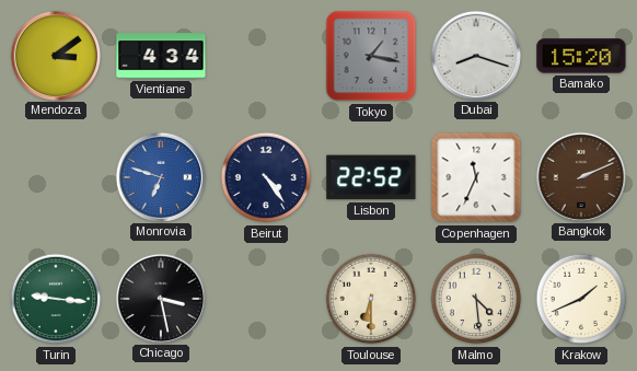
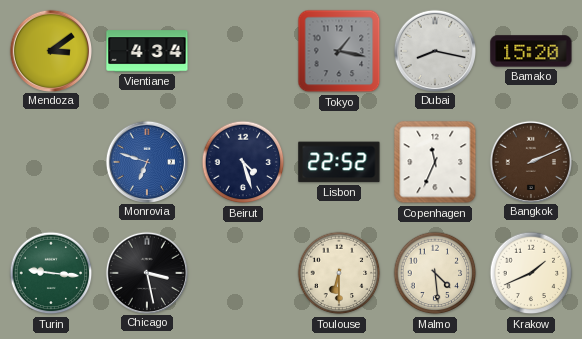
Dubai: 8:18 -> 8:17 (434, 50)
Beirut: 4:24 -> 4:27 (243, 162)
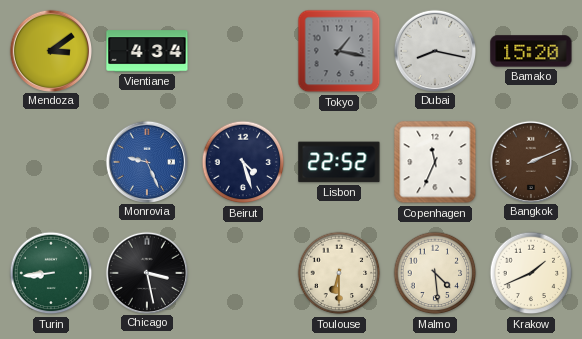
Monrovia: 6:48 -> 9:26 (146, 161)
Turin: 9:16 -> 8:44 (51, 273)
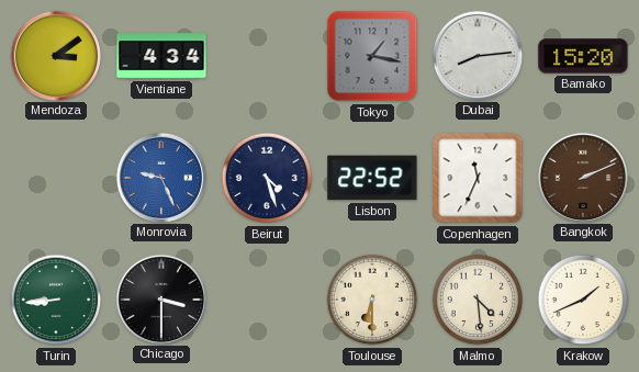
Dubai: 8:17 -> 8:14 (477, 55)
Chicago: 3:28 -> 3:30 (160, 298)
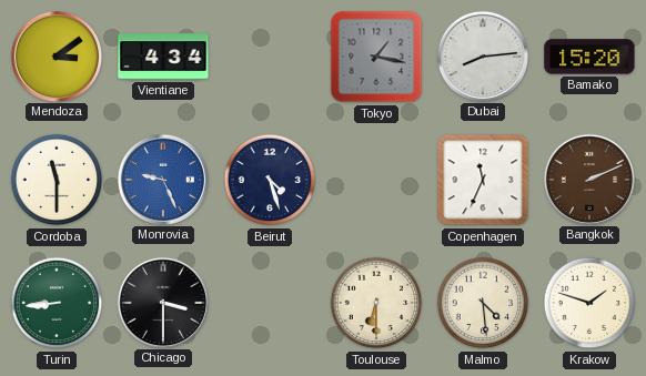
Cordoba: none -> 11:30 (57, 180)
Lisbon: 22:52 -> none (372, 178)
Krakow: 1:41 -> 1:48 (589, 303)
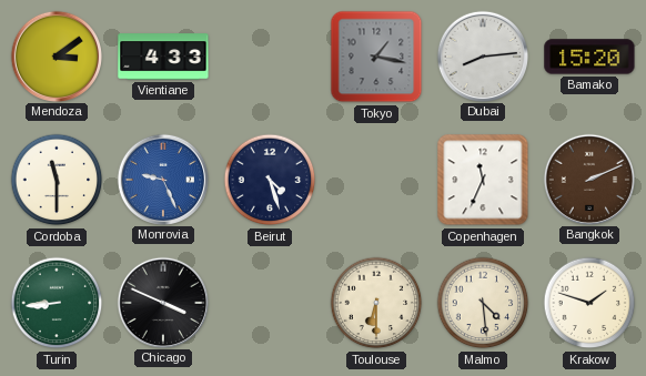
Vientiane: 4:34 -> 4:33 (163, 57)
Chicago: 3:30 -> 3:49 (162, 302)
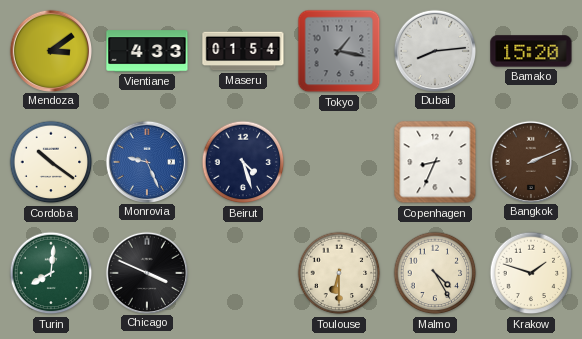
Maseru: none -> 01:54 (243, 51)
Cordoba: 11:30 -> 10:21 (51, 162)
Copenhagen: 11:34 -> 8:34 (435, 162)
Turin: 8:44 -> 8:01 (51, 273)
Malmo: 4:29 -> 4:25 (435, 273)
